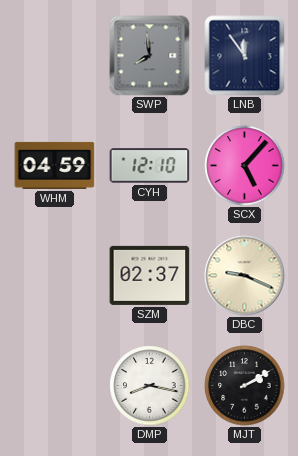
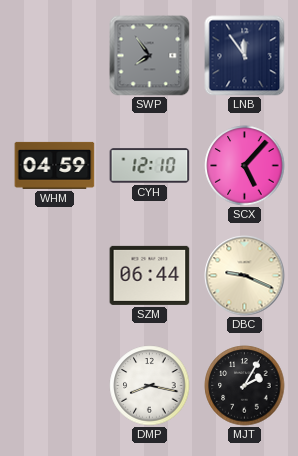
SWP: 7:59 -> 7:54 (150, 56)
SZM: 02:37 -> 06:44 (150, 275)
MJT: 2:10 -> 2:05 (245, 386)
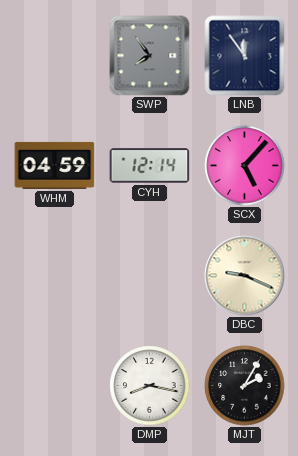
CYH: 12:10 -> 12:14 (150, 166)
SZM: 06:44 -> none (150, 275)
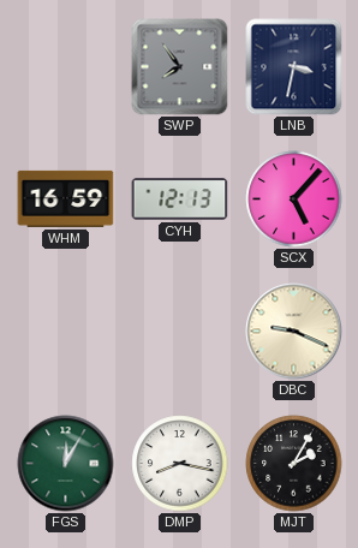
LNB: 11:54 -> 3:32 (294, 67)
WHM: 04:59 -> 16:59 (66, 198)
CYH: 12:14 -> 12:13 (180, 199)
FGS: none -> 12:05 (66, 464)
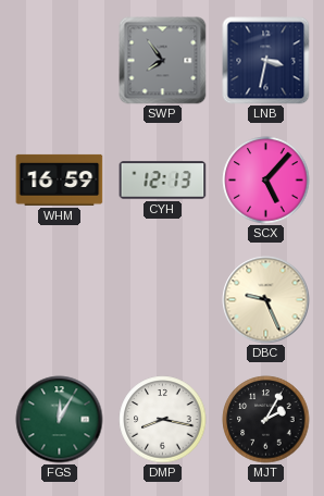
DBC: 9:19 -> 9:26 (266, 300)
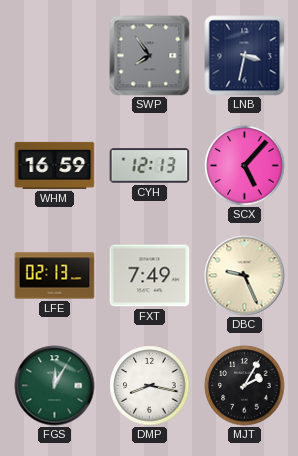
LFE: none -> 02:13 (55, 276)
FXT: none -> 7:49 (150, 276)
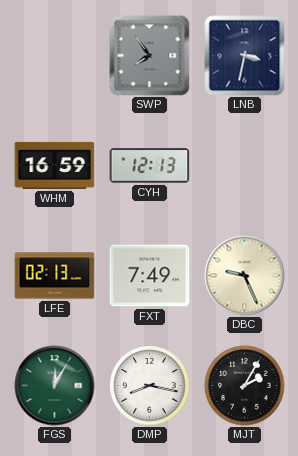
SCX: 5:07 -> none (245, 166)
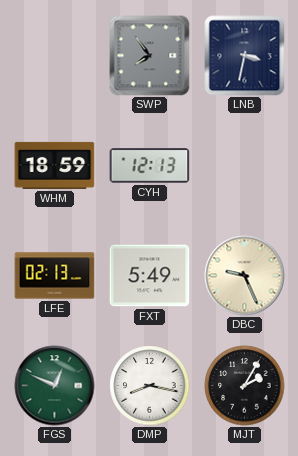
WHM: 16:59 -> 18:59 (55, 165)
FXT: 7:49 -> 5:49 (150, 276)
FGS: 12:05 -> 12:49 (55, 386)
